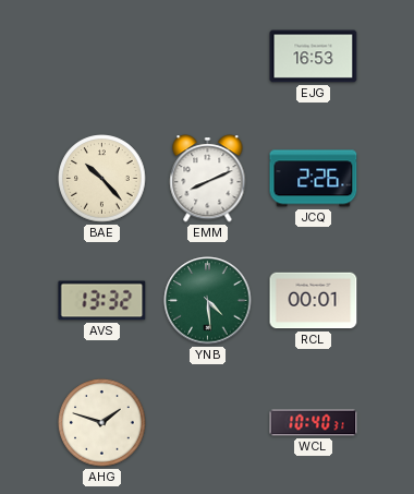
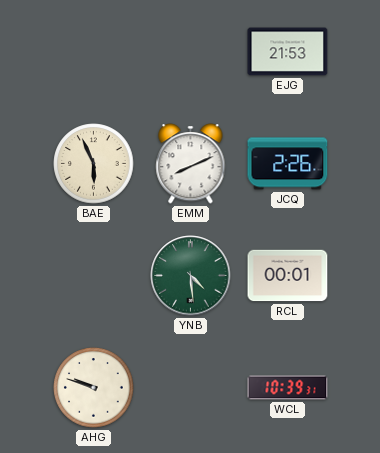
EJG: 16:53 -> 21:53 (288, 52)
BAE: 10:23 -> 5:56 (94, 164)
AVS: 13:32 -> none (102, 301)
AHG: 1:48 -> 9:48 (94, 388)
WCL: 10:40 -> 10:39 (288, 388)
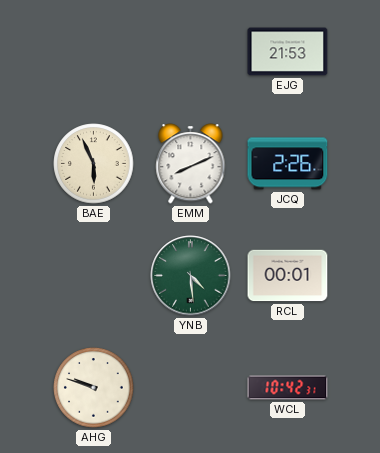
WCL: 10:39 -> 10:42 (288, 388)
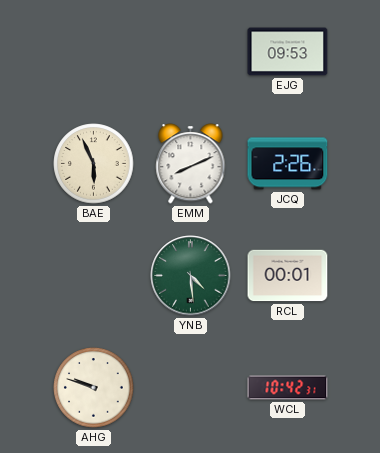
EJG: 21:53 -> 09:53 (288, 52)
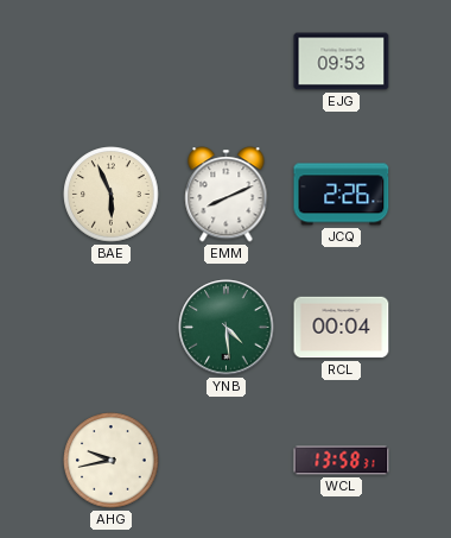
RCL: 00:01 -> 00:04 (342, 328)
AHG: 9:48 -> 9:43 (112, 461)
WCL: 10:42 -> 13:58 (342, 461)
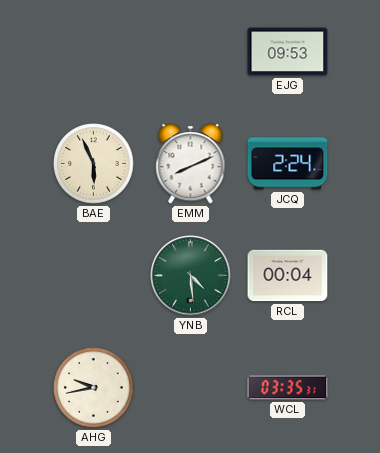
JCQ: 2:26 -> 2:24 (288, 164)
WCL: 13:58 -> 03:35 (288, 388)
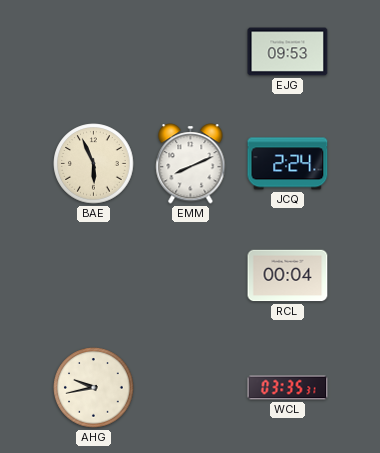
YNB: 4:29 -> none (191, 276)
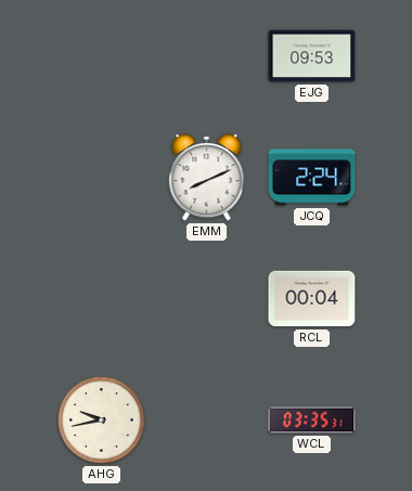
BAE: 5:56 -> none (94, 164)
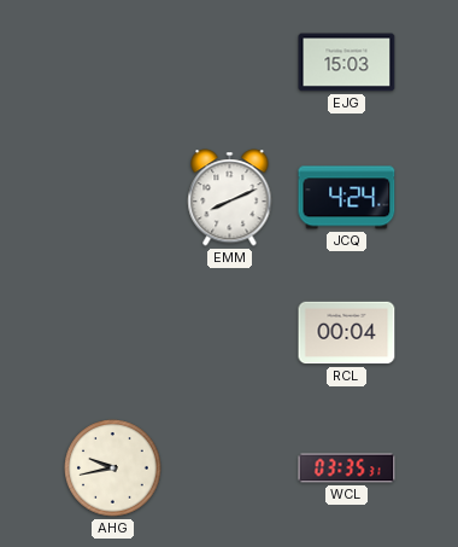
EJG: 09:53 -> 15:03 (347, 63)
JCQ: 2:24 -> 4:24 (347, 198)
